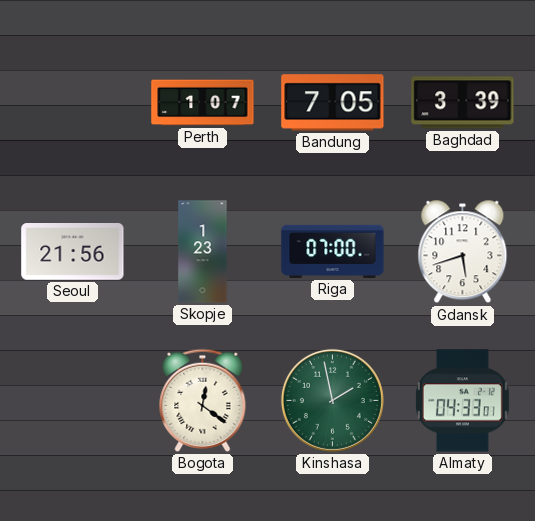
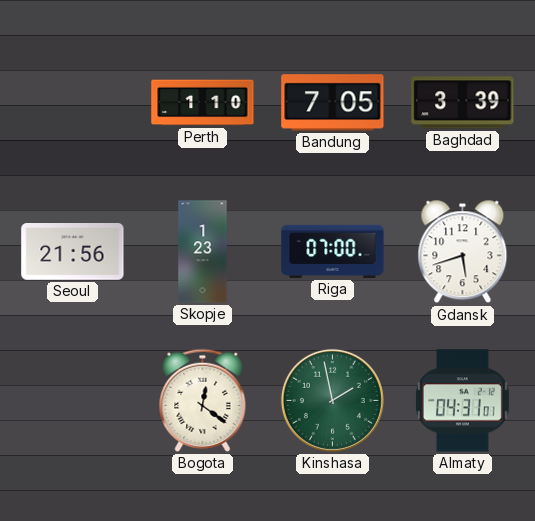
Perth: 1:07 -> 1:10 (203, 103)
Almaty: 04:33 -> 04:31 (462, 401)
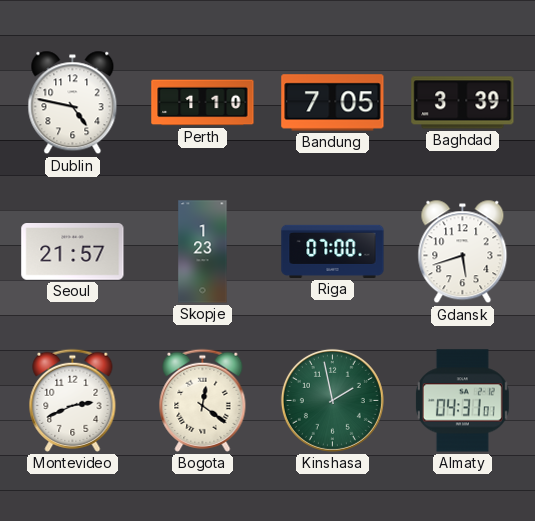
Dublin: none -> 4:47 (73, 103)
Seoul: 21:56 -> 21:57 (73, 252)
Montevideo: none -> 2:41 (73, 400)
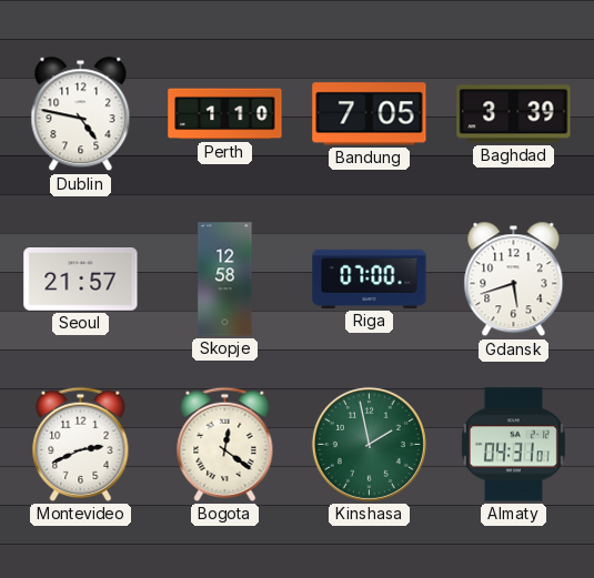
Skopje: 1:23 -> 12:58 (225, 280)
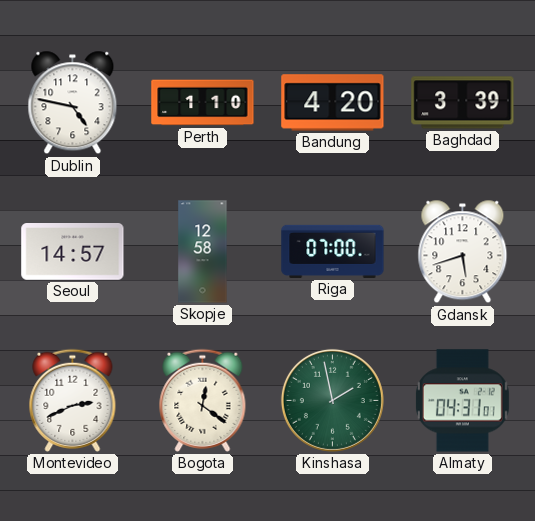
Bandung: 7:05 -> 4:20 (333, 103)
Seoul: 21:57 -> 14:57 (73, 252)
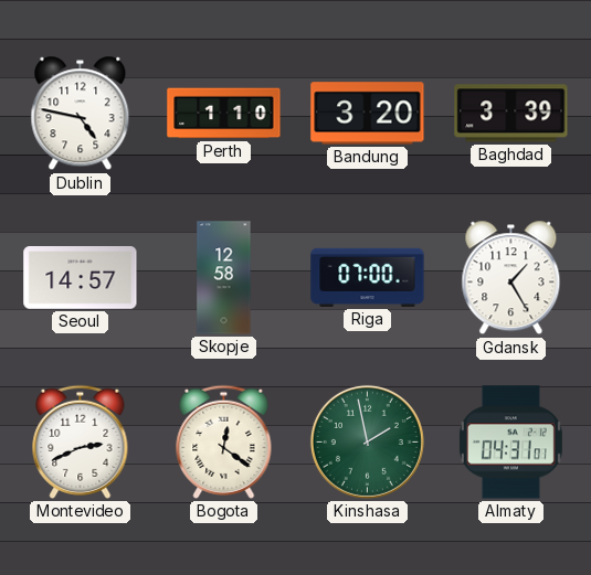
Bandung: 4:20 -> 3:20 (368, 114)
Gdansk: 5:42 -> 1:25 (511, 278)
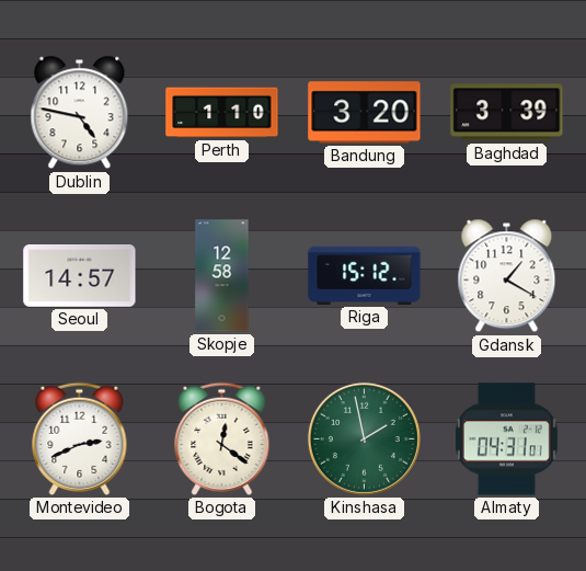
Riga: 07:00 -> 15:12 (365, 275)
Gdansk: 1:25 -> 1:20 (507, 276)
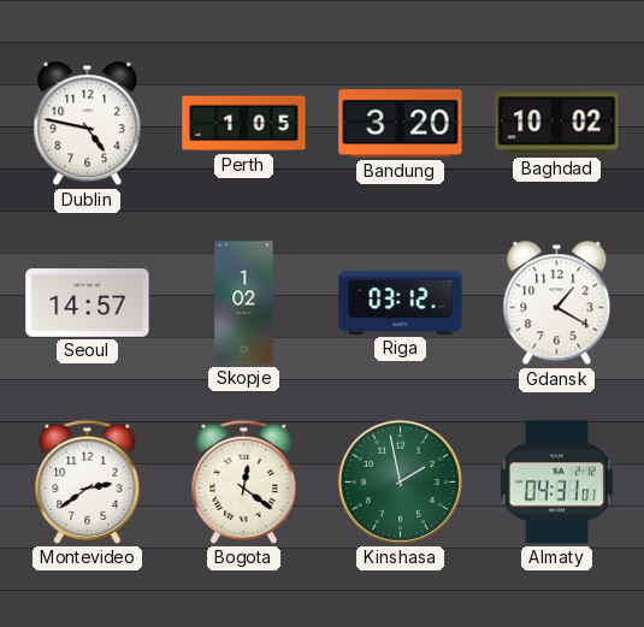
Perth: 1:10 -> 1:05 (244, 124)
Baghdad: 3:39 -> 10:02 (557, 124)
Skopje: 12:58 -> 1:02 (244, 303)
Riga: 15:12 -> 03:12 (401, 302)
Montevideo: 2:41 -> 2:39 (88, 481)
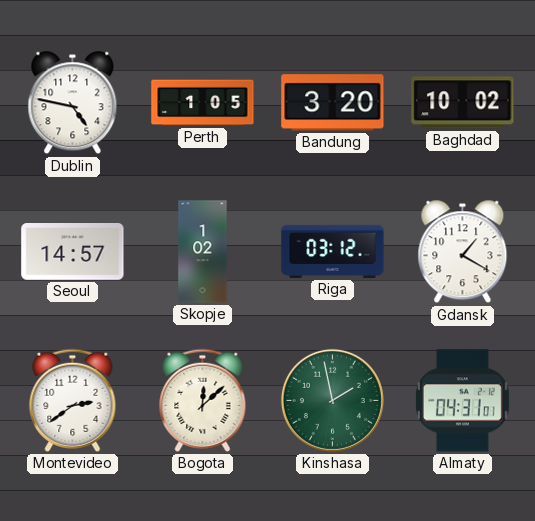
Bogota: 12:21 -> 12:08 (203, 400)
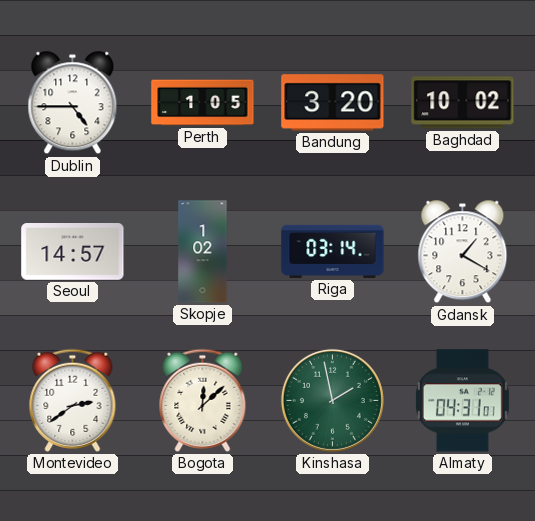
Dublin: 4:47 -> 4:45 (73, 103)
Riga: 03:12 -> 03:14 (333, 251)
